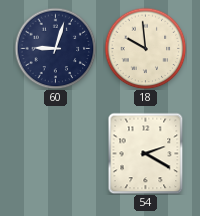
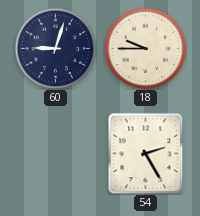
18: 9:59 -> 9:45 (145, 48)
54: 2:20 -> 2:25 (146, 153)
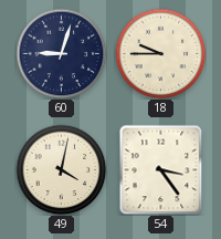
49: none -> 4:02 (61, 169)
54: 2:25 -> 3:24 (161, 169)
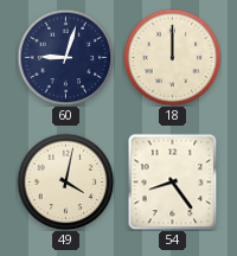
18: 9:45 -> 12:00 (172, 57)
54: 3:24 -> 8:24 (173, 181)
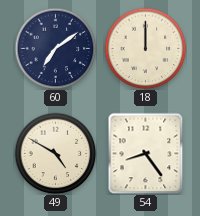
60: 9:03 -> 7:09 (55, 48)
49: 4:02 -> 4:50 (55, 153)
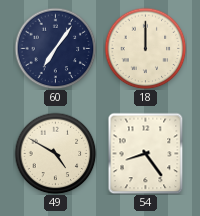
60: 7:09 -> 7:06 (55, 48)
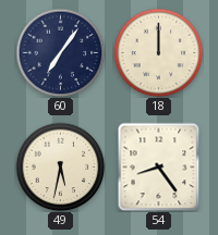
49: 4:50 -> 5:32 (60, 166)
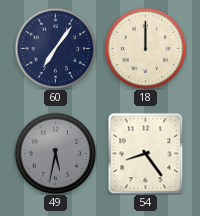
49 dial: cream -> grey (55, 153)
